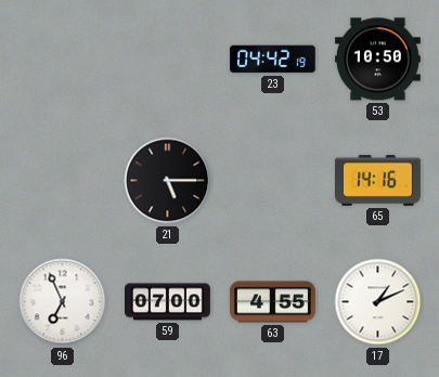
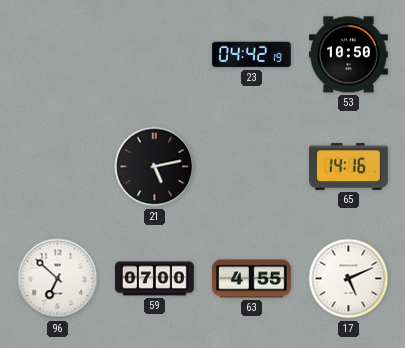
21: 5:15 -> 5:13 (155, 167)
96: 6:56 -> 6:52 (58, 279)
17: 1:11 -> 5:11 (349, 279)
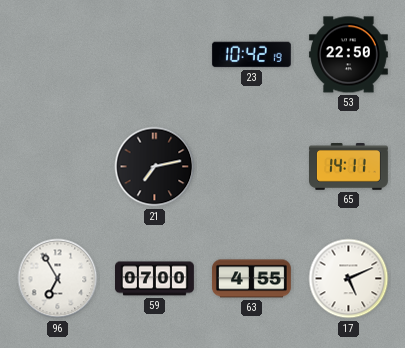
23: 04:42 -> 10:42 (251, 55)
53: 10:50 -> 22:50 (348, 55)
21: 5:13 -> 7:13 (155, 167)
65: 14:16 -> 14:11 (349, 167)
96: 6:52 -> 6:55 (58, 279)
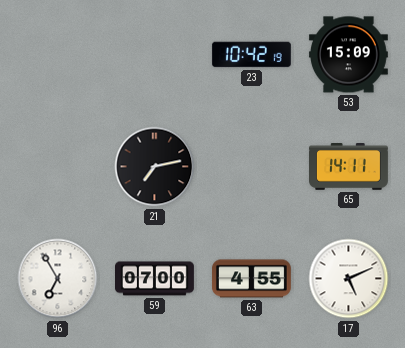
53: 22:50 -> 15:09 (348, 55)
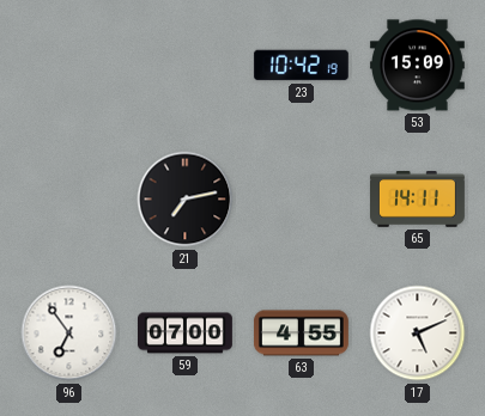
96: 6:55 -> 6:54 (69, 334)
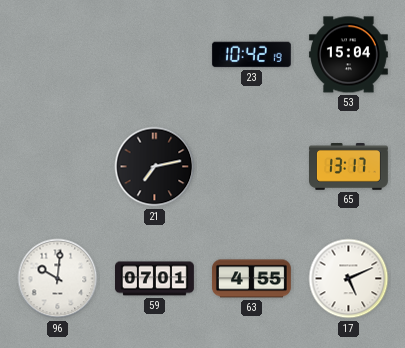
53: 15:09 -> 15:04 (348, 55)
65: 14:11 -> 13:17 (349, 167)
96: 6:54 -> 10:01 (58, 279)
59: 07:00 -> 07:01 (155, 279)
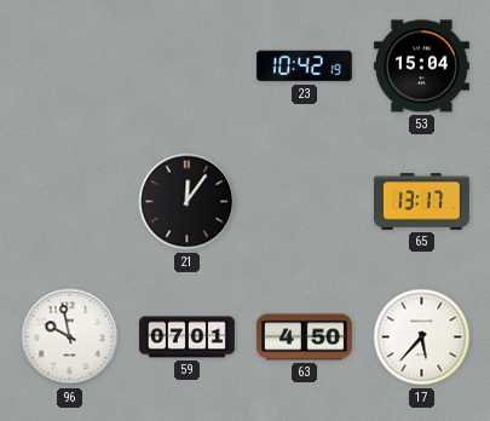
21: 7:13 -> 12:06 (188, 202)
96: 10:01 -> 9:58 (70, 338)
63: 4:55 -> 4:50 (305, 338)
17: 5:11 -> 5:37 (422, 338)
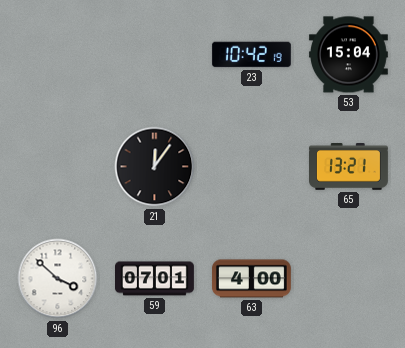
65: 13:17 -> 13:21 (349, 167)
96: 9:58 -> 3:52 (58, 279)
63: 4:50 -> 4:00 (252, 279)
17: 5:37 -> none (422, 338)
